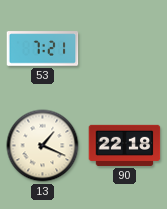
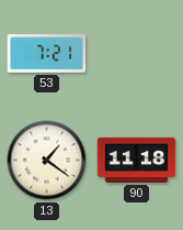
13: 1:19 -> 1:21 (47, 161)
90: 22:18 -> 11:18 (137, 160)
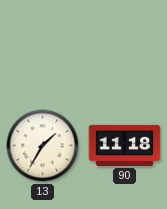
53: 7:21 -> none (47, 54)
13: 1:21 -> 1:35 (43, 146)
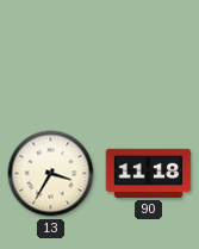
13: 1:35 -> 3:35 (51, 174)
